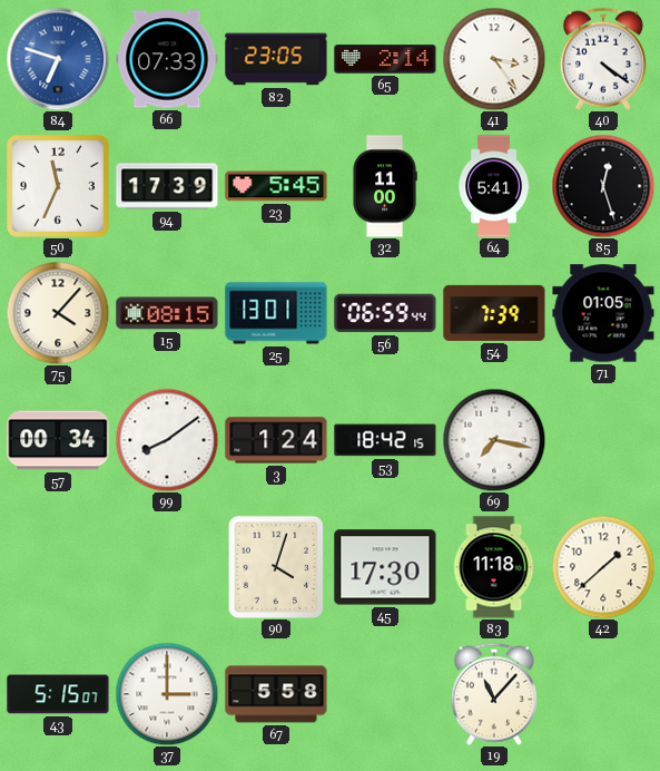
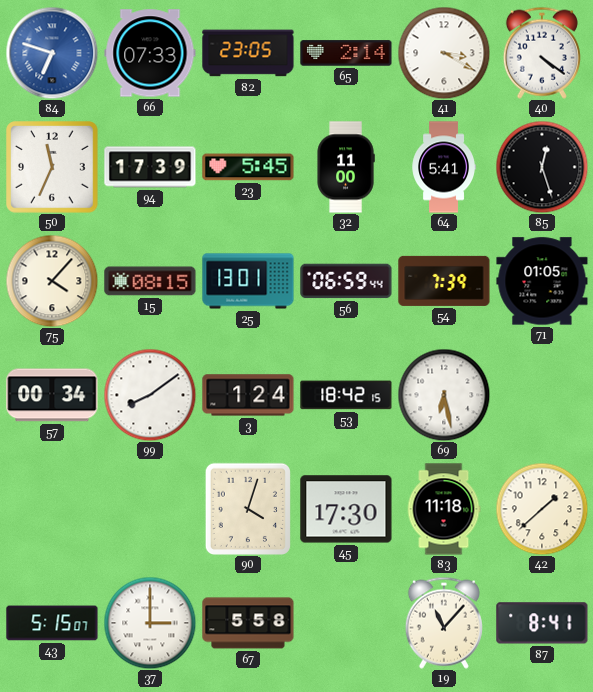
41: 3:24 -> 3:20 (444, 53)
69: 7:17 -> 6:28 (444, 395)
87: none -> 8:41 (542, 623)
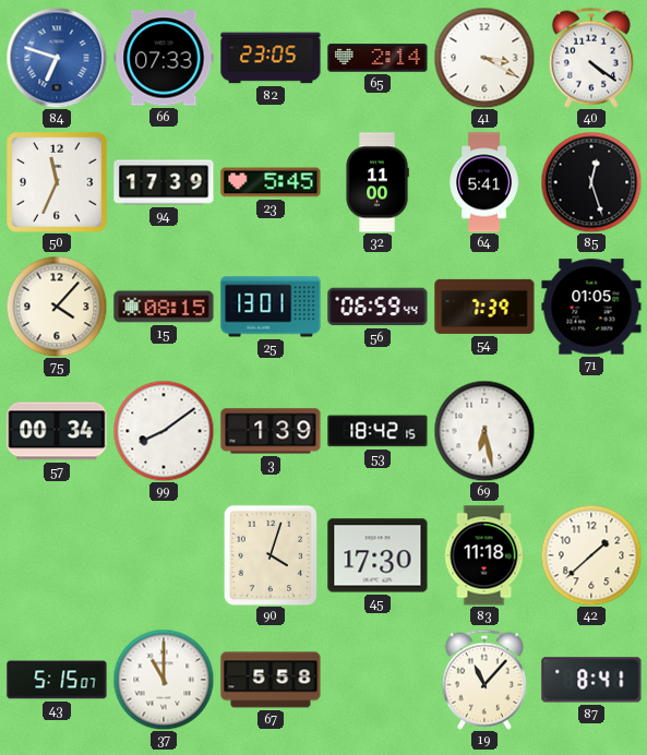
3: 1:24 -> 1:39 (271, 431)
37: 3:00 -> 11:00 (164, 680)
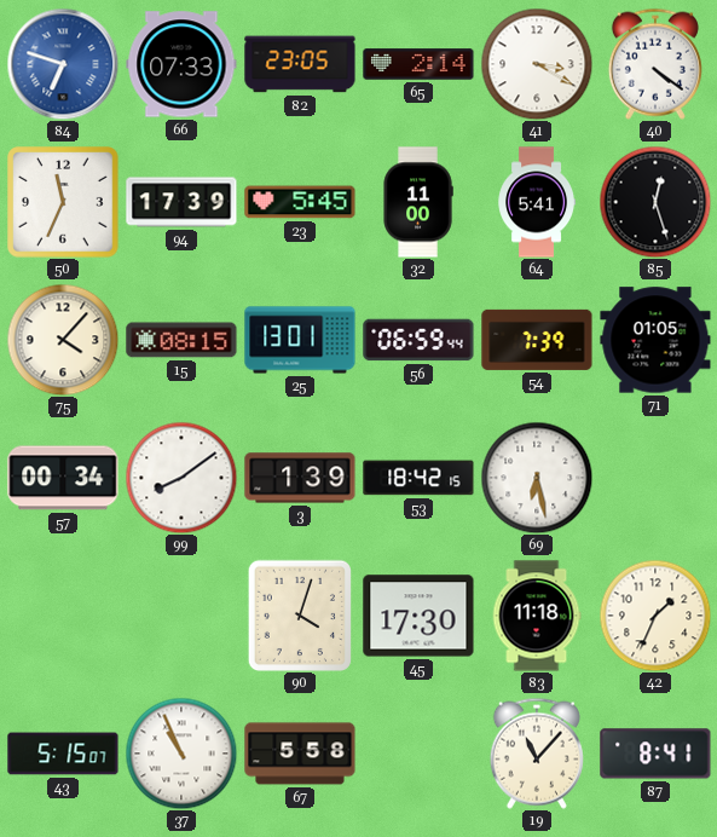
42: 1:38 -> 1:34 (655, 616)
37: 11:00 -> 10:56 (181, 754)
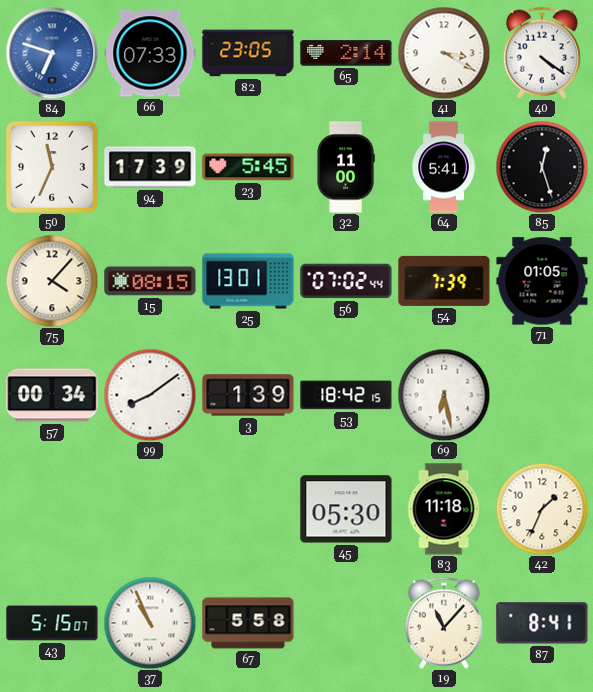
56: 06:59 -> 07:02 (346, 281)
90: 4:03 -> none (299, 614)
45: 17:30 -> 05:30 (346, 509)
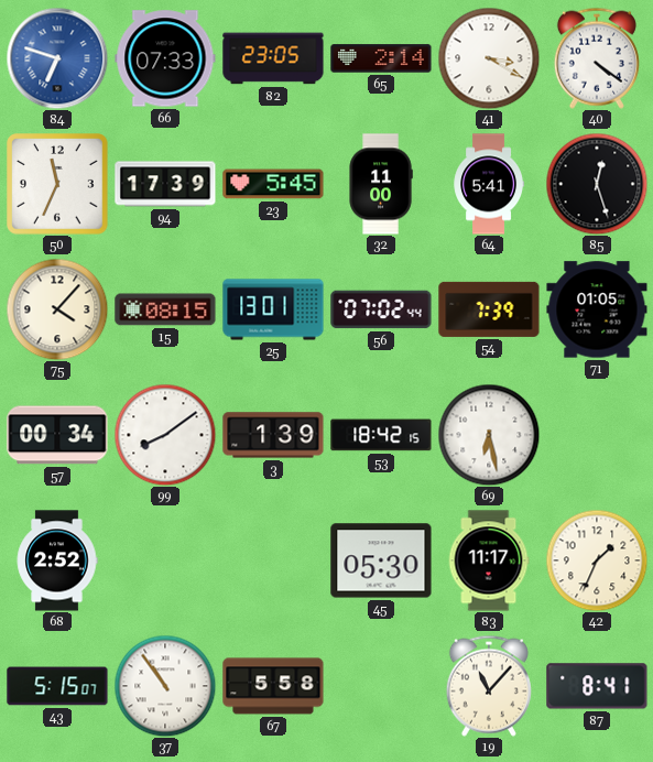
68: none -> 2:52 (57, 560)
83: 11:18 -> 11:17 (489, 560)
37: 10:56 -> 10:54 (165, 686)
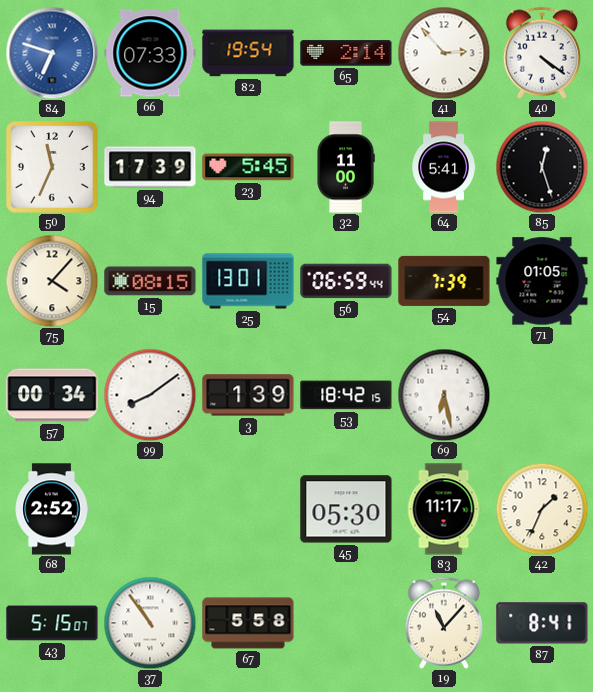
82: 23:05 -> 19:54 (248, 53)
41: 3:20 -> 2:53 (444, 53)
56: 07:02 -> 06:59 (346, 281)
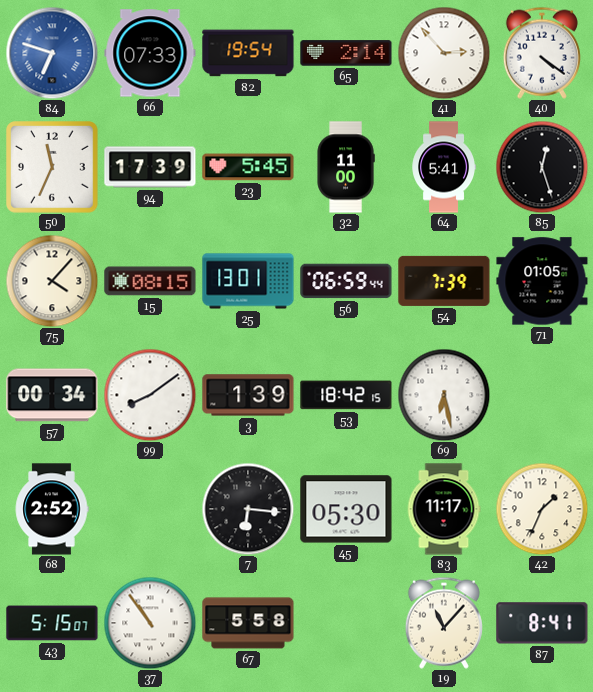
7: none -> 6:16 (248, 509)
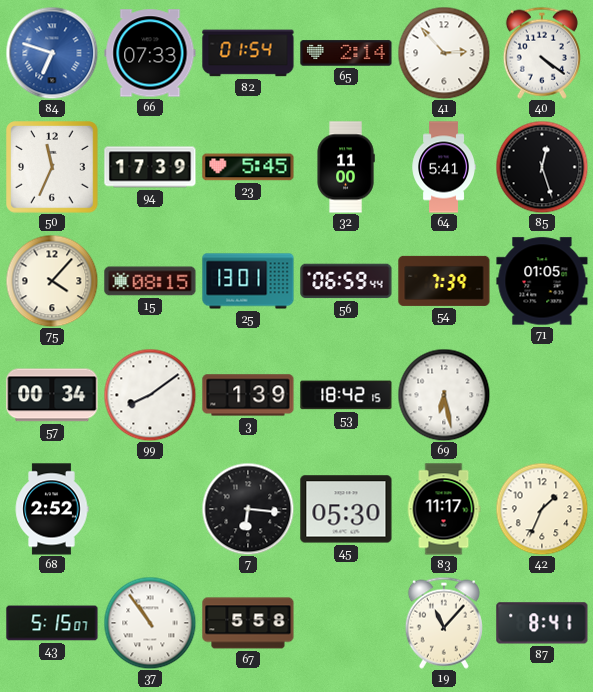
82: 19:54 -> 01:54 (248, 53)
